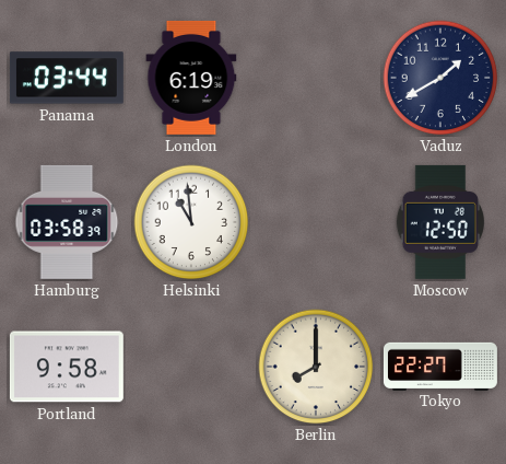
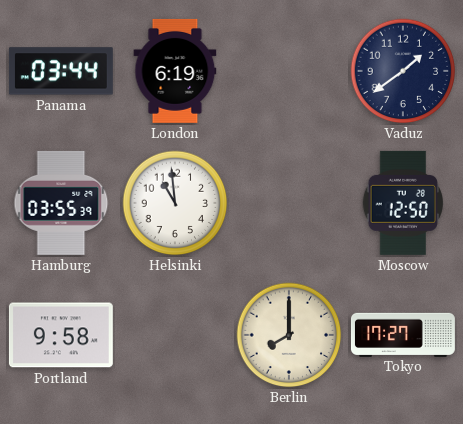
Vaduz: 1:40 -> 1:39 (403, 71)
Hamburg: 03:58 -> 03:55 (61, 203)
Tokyo: 22:27 -> 17:27 (403, 334)
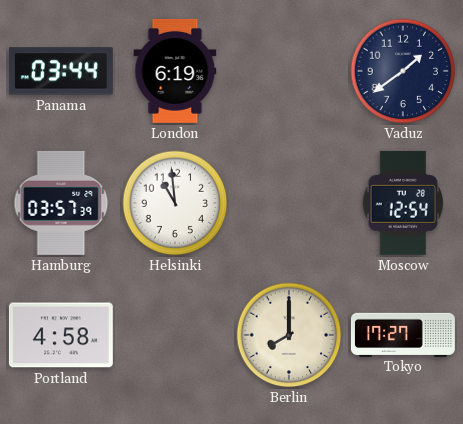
Hamburg: 03:55 -> 03:57 (61, 203)
Moscow: 12:50 -> 12:54 (402, 203)
Portland: 9:58 -> 4:58 (61, 335)
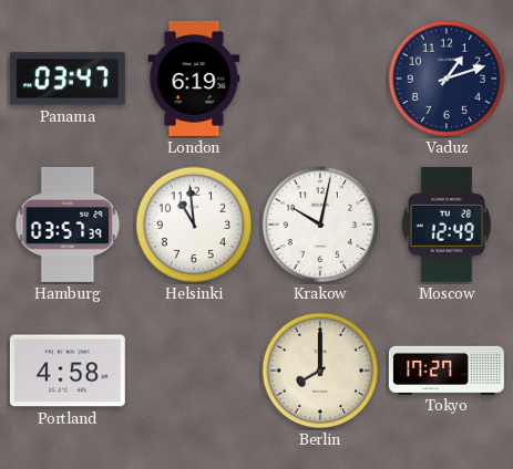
Panama: 03:44 -> 03:47 (68, 79)
Vaduz: 1:39 -> 1:12 (447, 79)
Krakow: none -> 10:02 (320, 225)
Moscow: 12:54 -> 12:49 (445, 225)
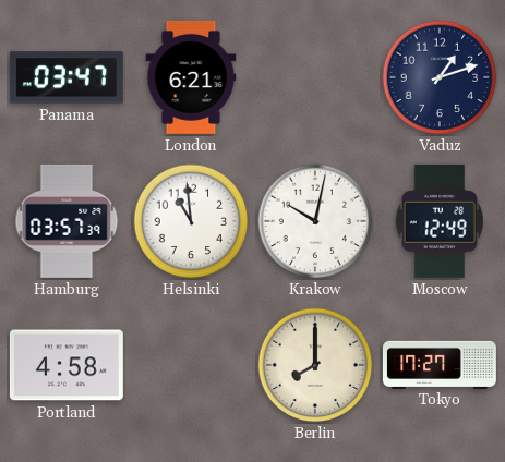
London: 6:19 -> 6:21 (191, 77)
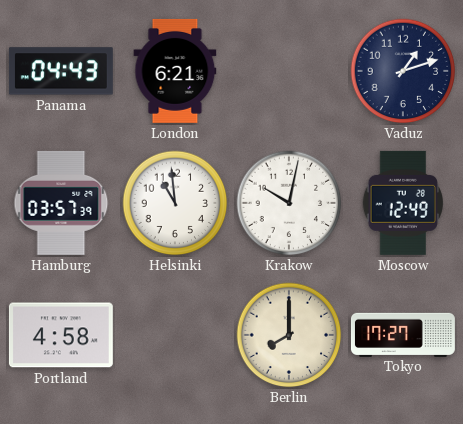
Panama: 03:47 -> 04:43 (61, 71)
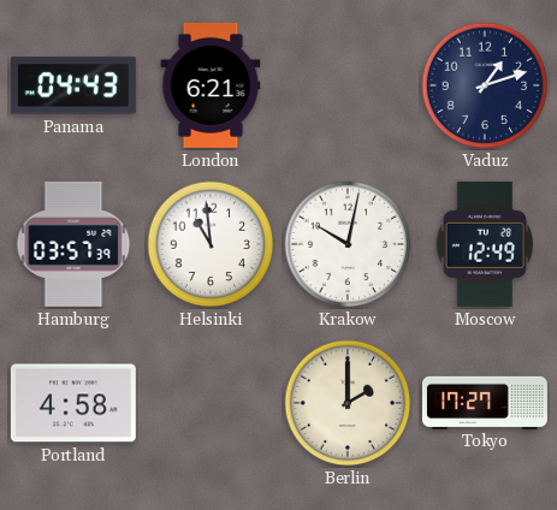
Berlin: 8:00 -> 2:00 (348, 403)
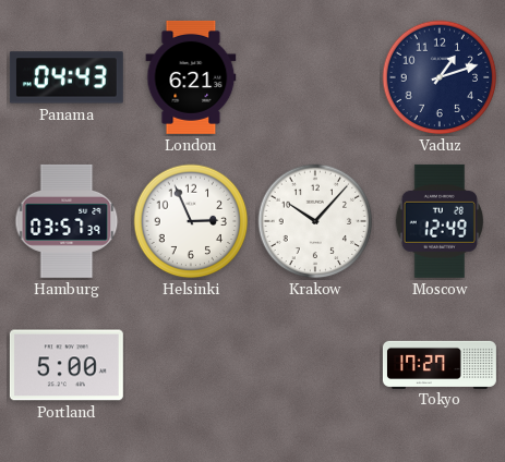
Helsinki: 10:59 -> 2:56 (191, 221)
Krakow: 10:02 -> 10:07 (315, 221)
Portland: 4:58 -> 5:00 (67, 365)
Berlin: 2:00 -> none (348, 403)
